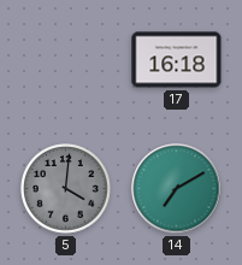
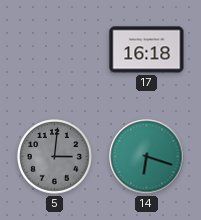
5: 4:01 -> 3:01 (55, 157)
14: 7:10 -> 6:18 (147, 157)
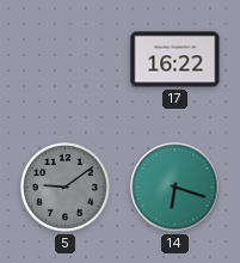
17: 16:18 -> 16:22 (176, 60)
5: 3:01 -> 9:09 (66, 188)
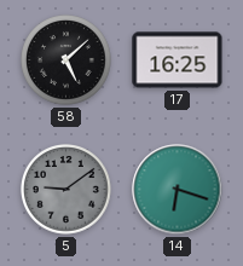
58: none -> 5:08 (66, 60)
17: 16:22 -> 16:25 (178, 60)
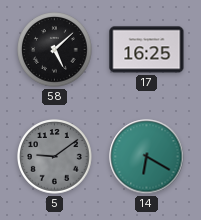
14: 6:18 -> 6:20 (147, 157)
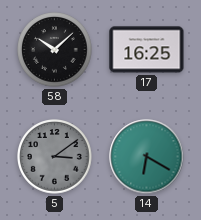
58: 5:08 -> 10:08 (55, 50)
5: 9:09 -> 3:09 (55, 157)
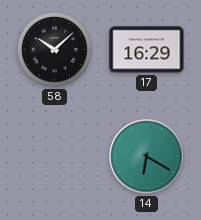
17: 16:25 -> 16:29 (147, 50)
5: 3:09 -> none (55, 157)
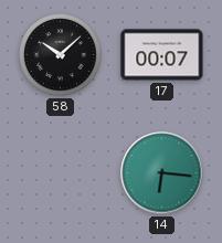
17: 16:29 -> 00:07 (162, 55)
14: 6:20 -> 6:16 (162, 173)
